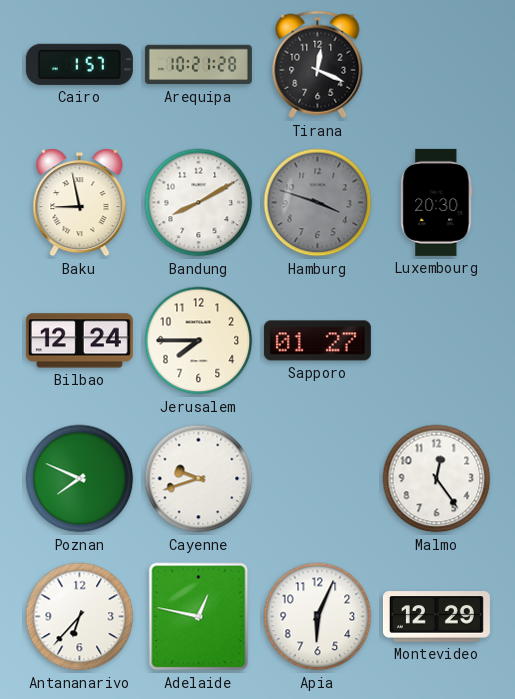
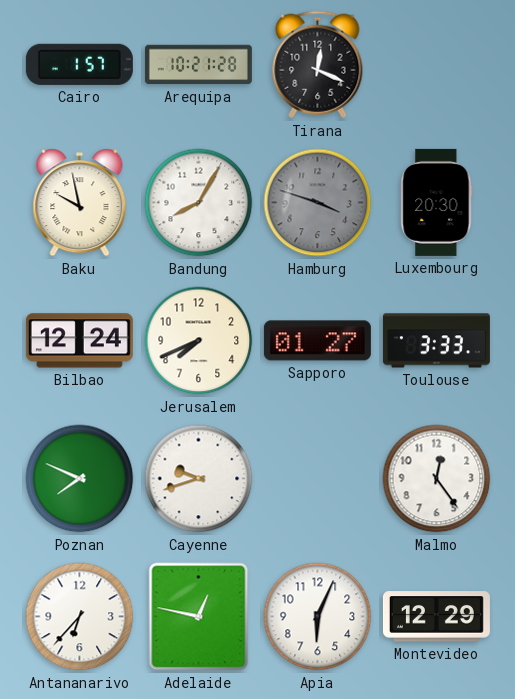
Baku: 8:58 -> 9:58 (80, 203)
Bandung: 8:10 -> 8:05 (199, 203)
Jerusalem: 7:45 -> 7:41 (199, 341)
Toulouse: none -> 3:33 (436, 341)
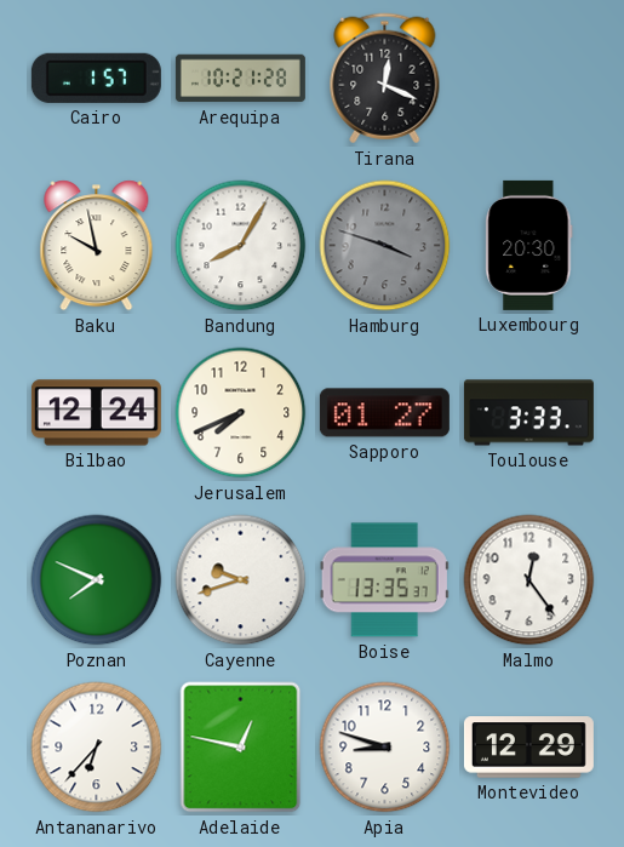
Boise: none -> 13:35 (384, 580)
Apia: 6:04 -> 8:48 (385, 748)
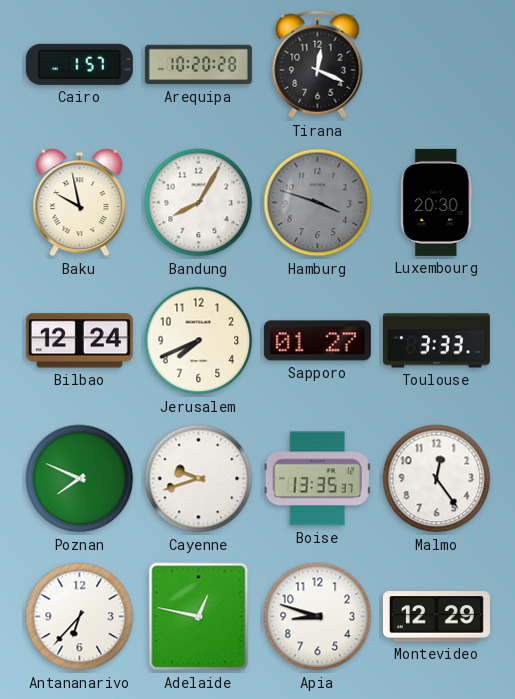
Arequipa: 10:21 -> 10:20 (198, 65)
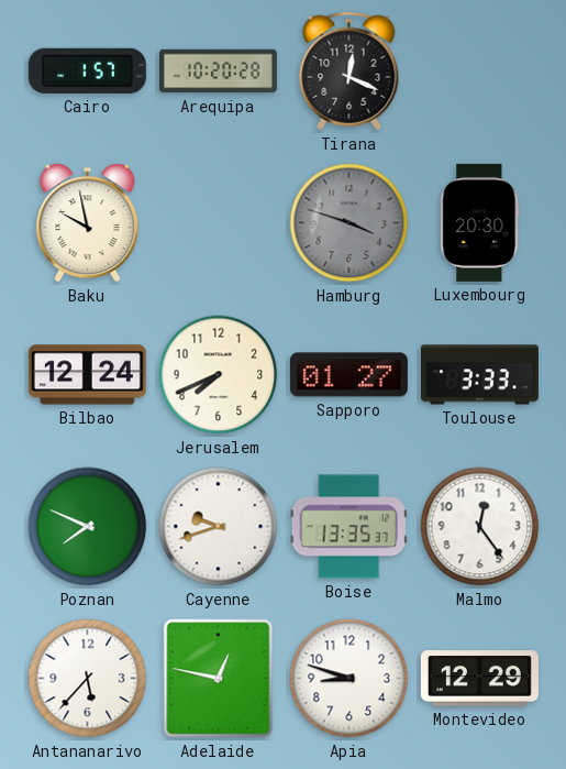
Bandung: 8:05 -> none (199, 203)
Antananarivo: 6:37 -> 5:37 (88, 679)
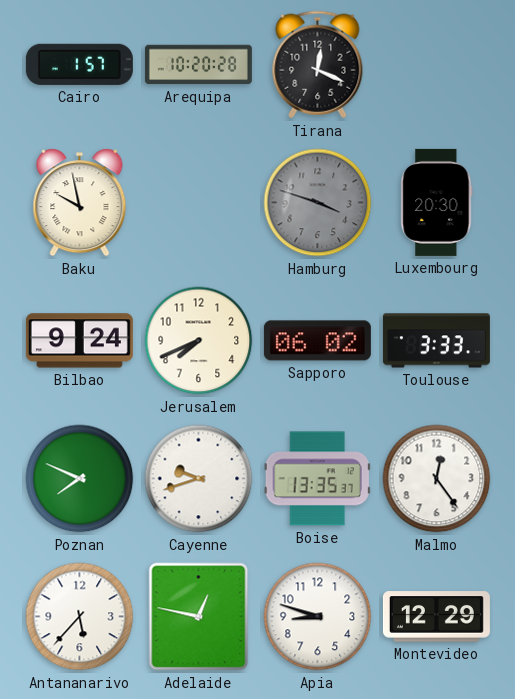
Bilbao: 12:24 -> 9:24 (79, 341)
Sapporo: 01:27 -> 06:02 (317, 341)
